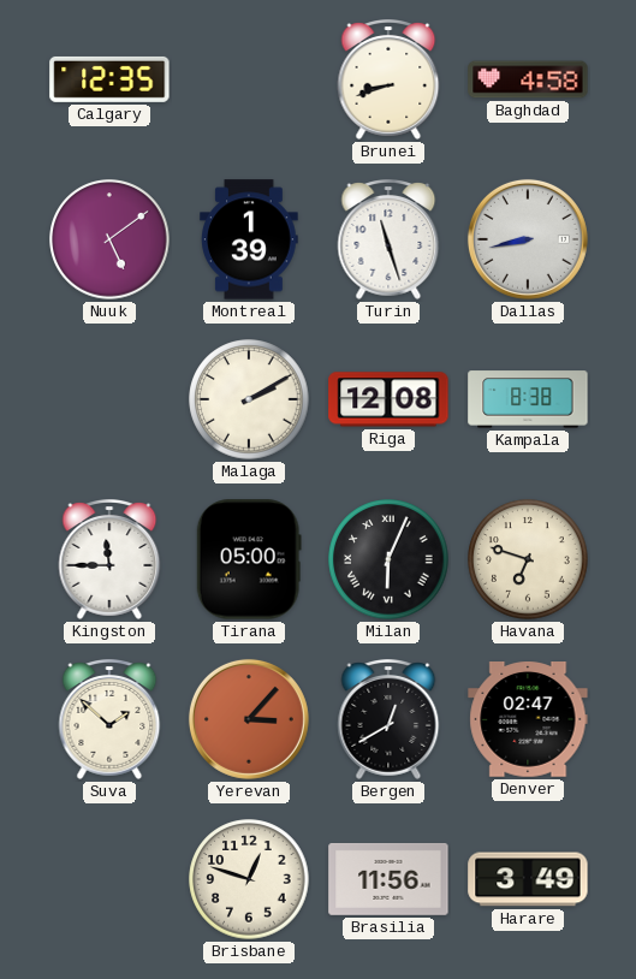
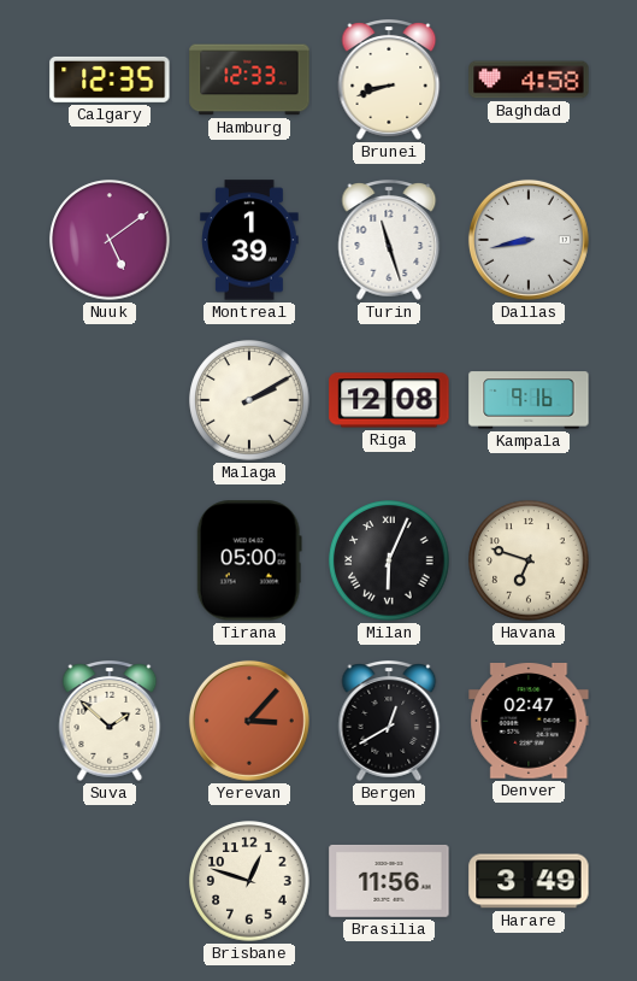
Hamburg: none -> 12:33 (249, 80)
Kampala: 8:38 -> 9:16 (529, 400)
Kingston: 11:45 -> none (109, 560)
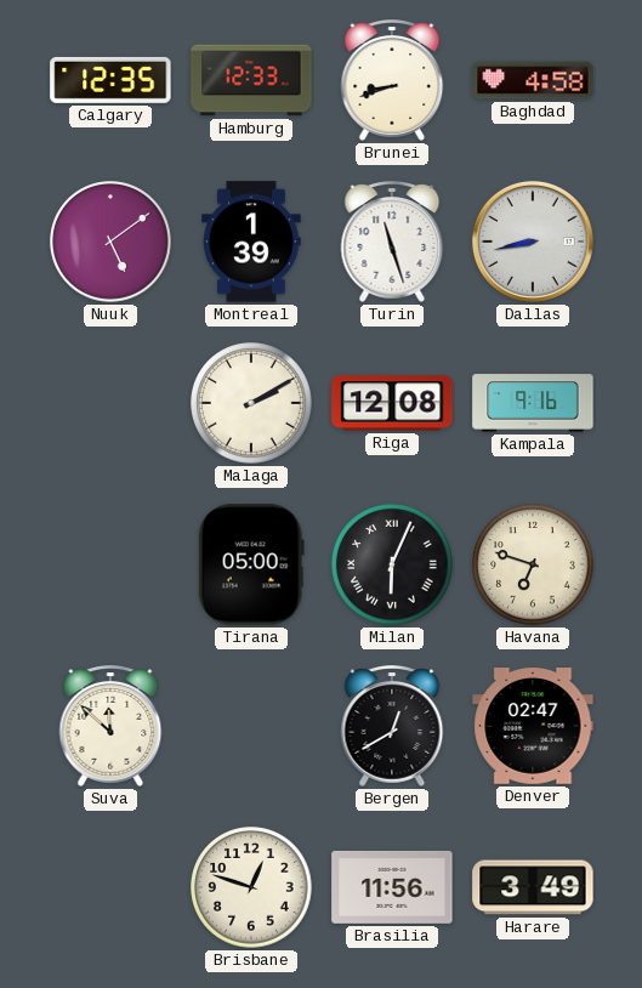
Suva: 1:52 -> 11:52 (110, 727)
Yerevan: 3:07 -> none (249, 721)
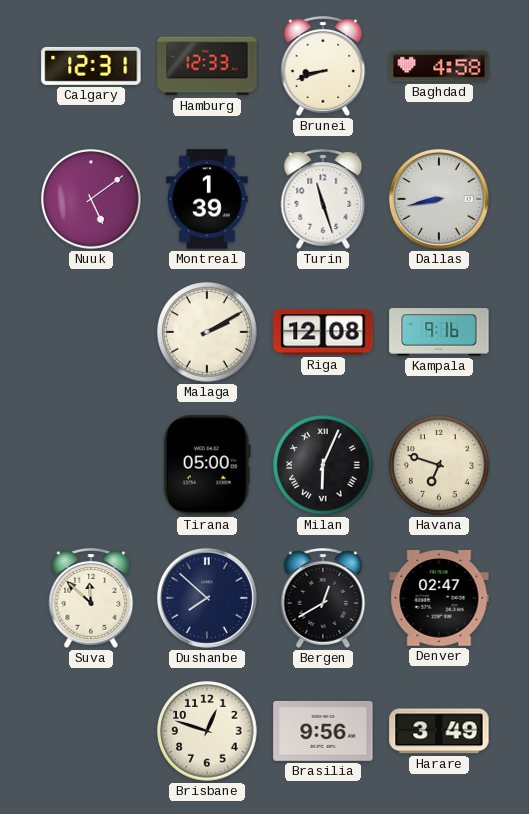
Calgary: 12:35 -> 12:31 (91, 66)
Dushanbe: none -> 7:52 (207, 598)
Brasilia: 11:56 -> 9:56 (323, 731)
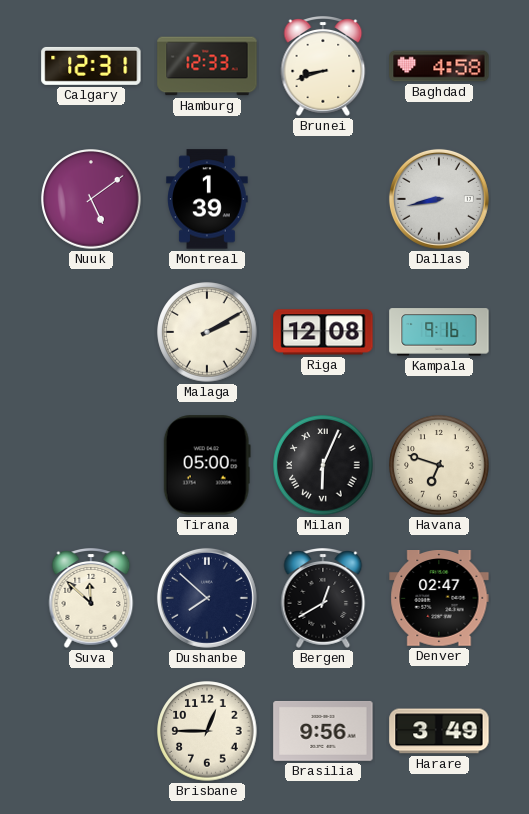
Turin: 11:27 -> none (323, 200)
Brisbane: 12:48 -> 12:45 (207, 731)
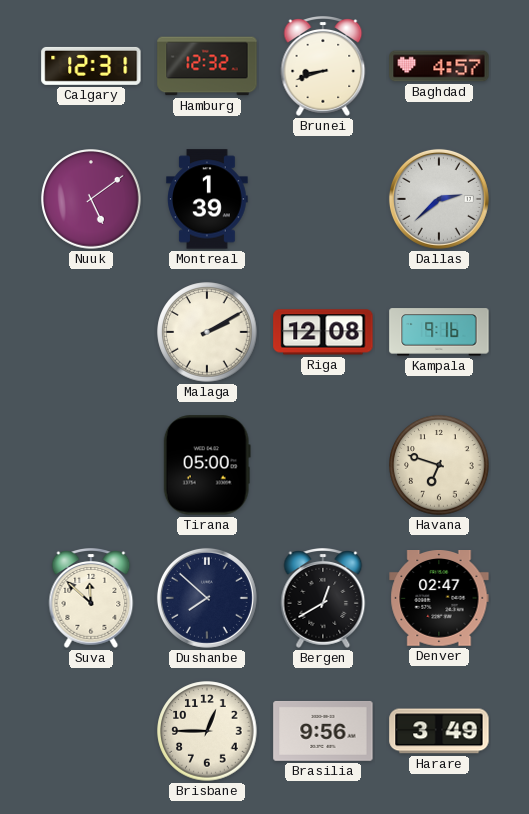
Hamburg: 12:33 -> 12:32 (207, 66)
Baghdad: 4:58 -> 4:57 (439, 66)
Dallas: 8:43 -> 2:38 (439, 199)
Milan: 6:04 -> none (323, 465)
